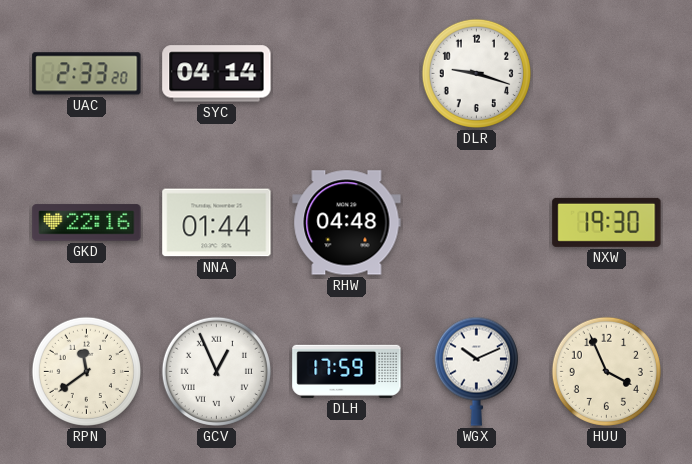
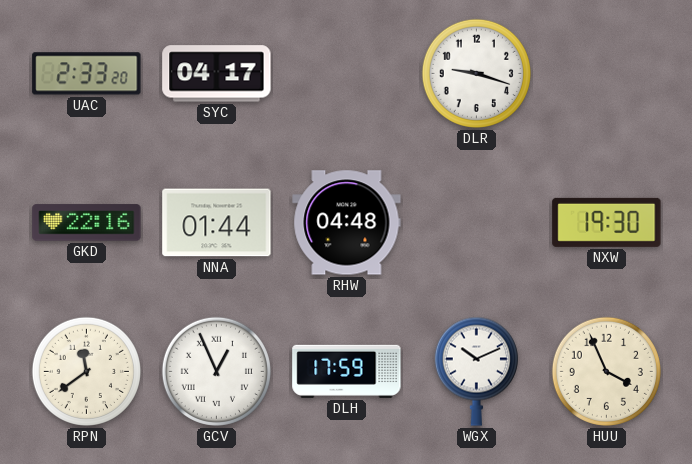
SYC: 04:14 -> 04:17 (217, 74)
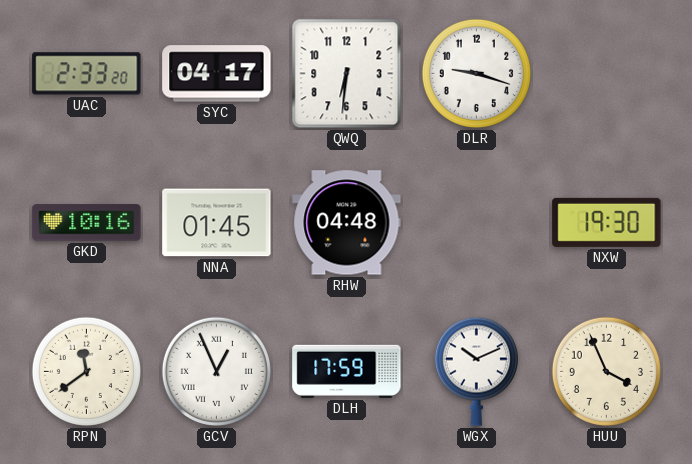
QWQ: none -> 6:31 (347, 74)
GKD: 22:16 -> 10:16 (87, 223)
NNA: 01:44 -> 01:45 (217, 223)
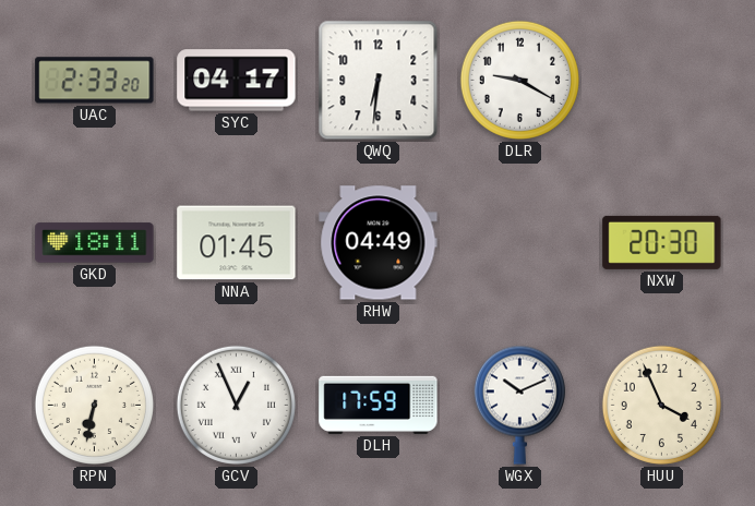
DLR: 9:18 -> 9:20 (519, 80)
GKD: 10:16 -> 18:11 (95, 243)
RHW: 04:48 -> 04:49 (379, 243)
NXW: 19:30 -> 20:30 (662, 242)
RPN: 11:39 -> 6:32 (94, 405)
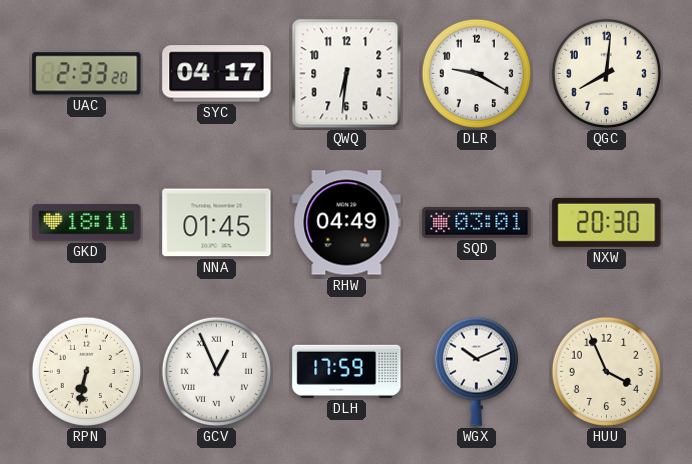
QGC: none -> 8:01 (606, 73)
SQD: none -> 03:01 (477, 223)
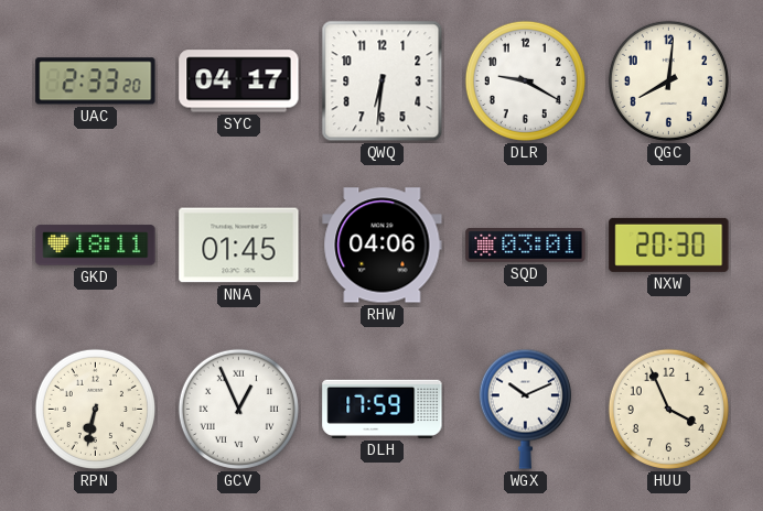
RHW: 04:49 -> 04:06 (383, 246)
